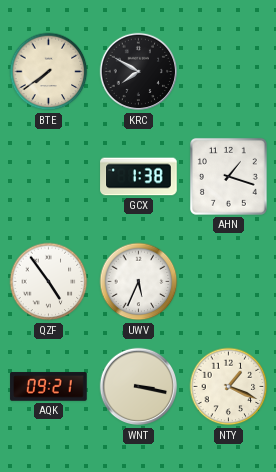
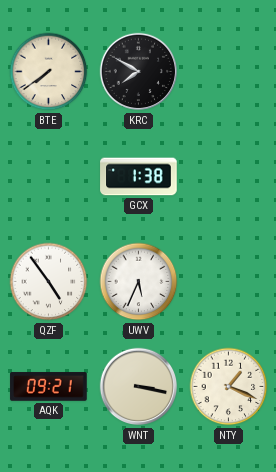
AHN: 1:18 -> none (228, 176)
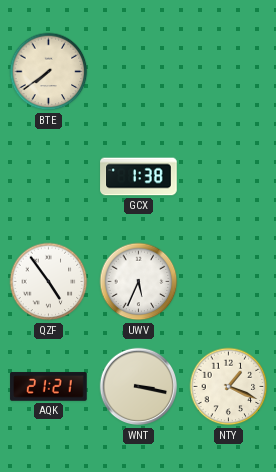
KRC: 7:50 -> none (139, 72)
AQK: 09:21 -> 21:21 (49, 387)
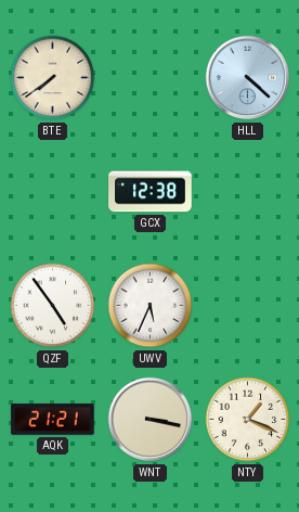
HLL: none -> 4:22 (248, 78)
GCX: 1:38 -> 12:38 (151, 192)
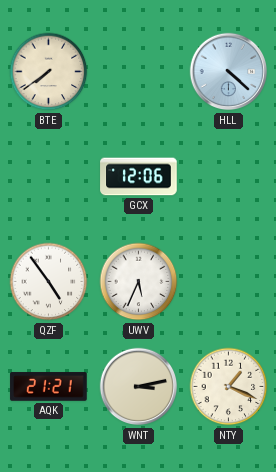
GCX: 12:38 -> 12:06 (139, 177)
WNT: 3:17 -> 3:13 (139, 387)
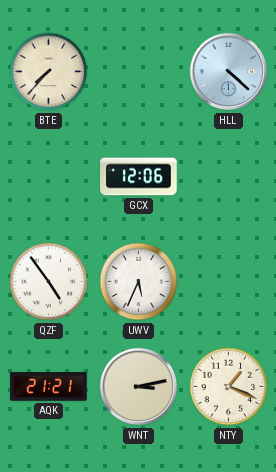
BTE: 7:39 -> 7:37 (49, 72)
